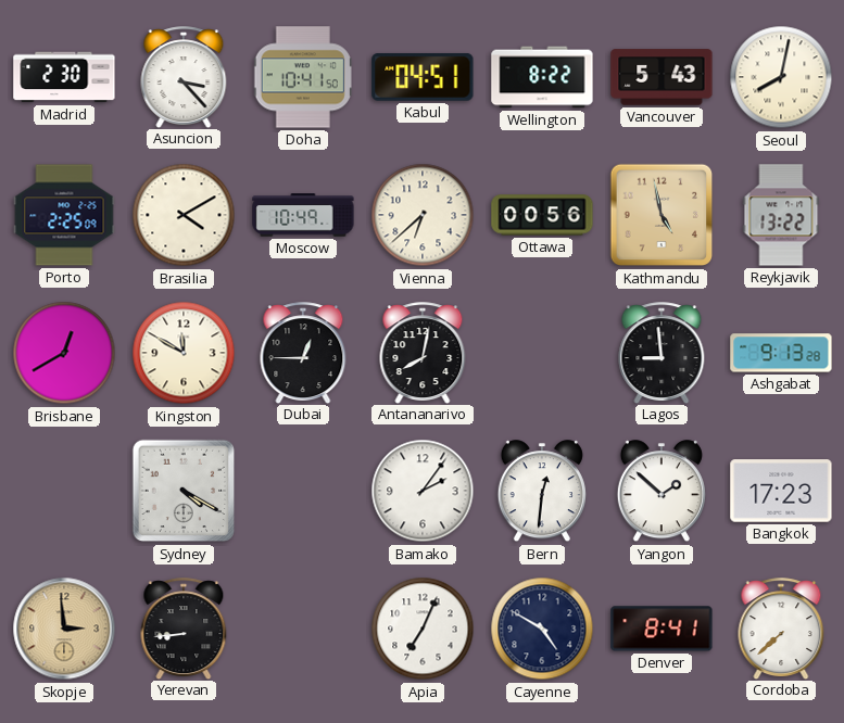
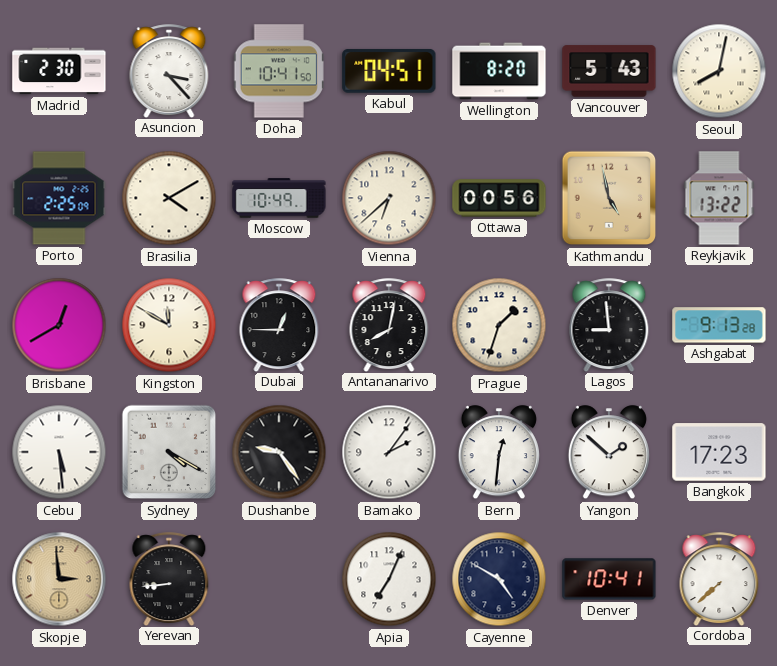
Wellington: 8:22 -> 8:20 (499, 71)
Prague: none -> 1:33 (499, 325)
Cebu: none -> 5:29 (59, 452)
Dushanbe: none -> 9:24 (279, 452)
Denver: 8:41 -> 10:41 (609, 579)
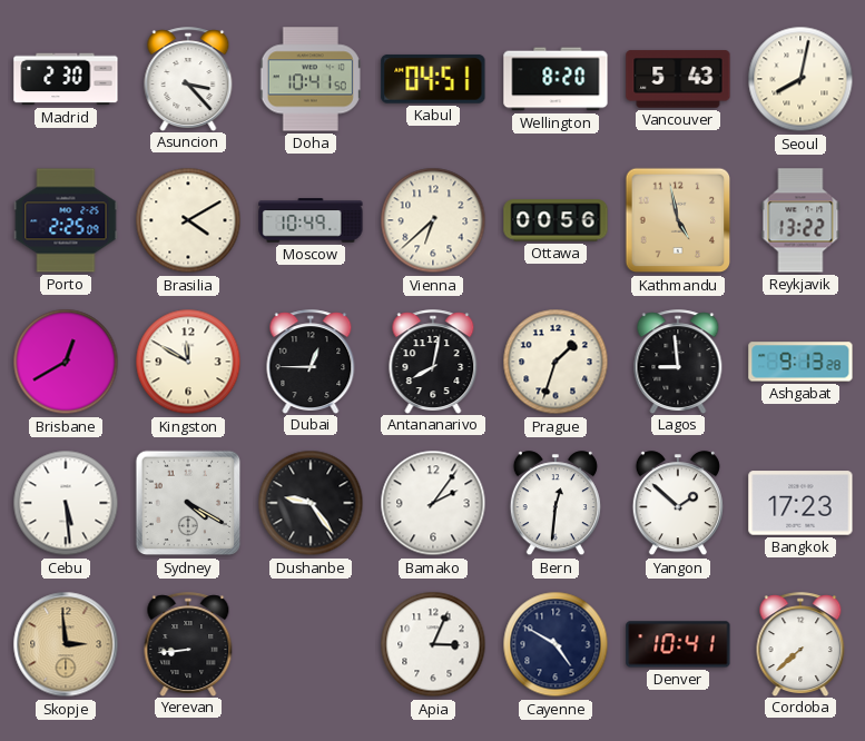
Apia: 7:04 -> 3:04 (433, 644)
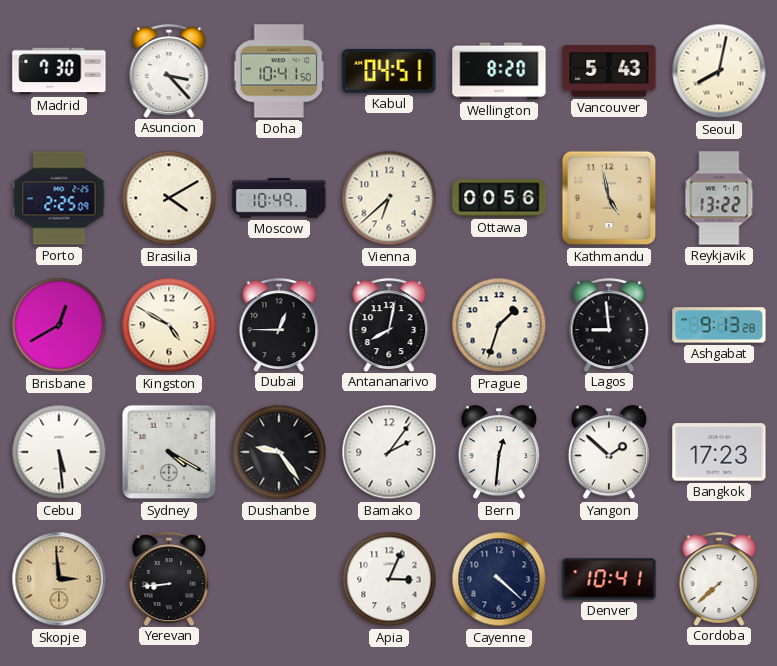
Madrid: 2:30 -> 7:30 (59, 71)
Kingston: 11:50 -> 4:50 (169, 325)
Cayenne: 4:50 -> 4:22 (499, 579)
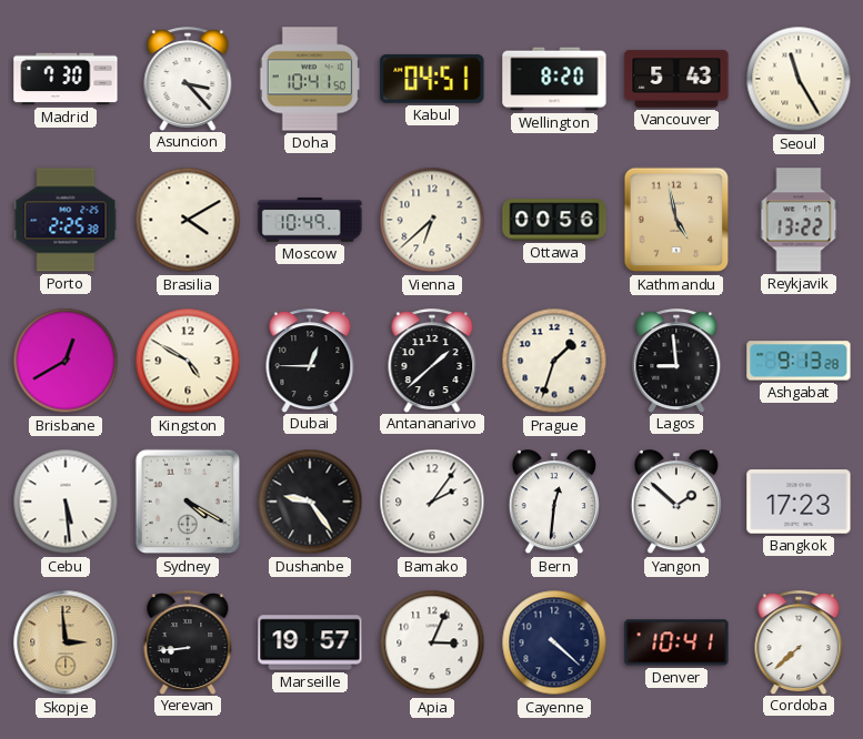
Seoul: 8:02 -> 11:25 (799, 79)
Porto: 2:25:09 -> 2:25:38 (66, 220)
Antananarivo: 8:02 -> 1:38 (432, 361)
Marseille: none -> 19:57 (310, 642)
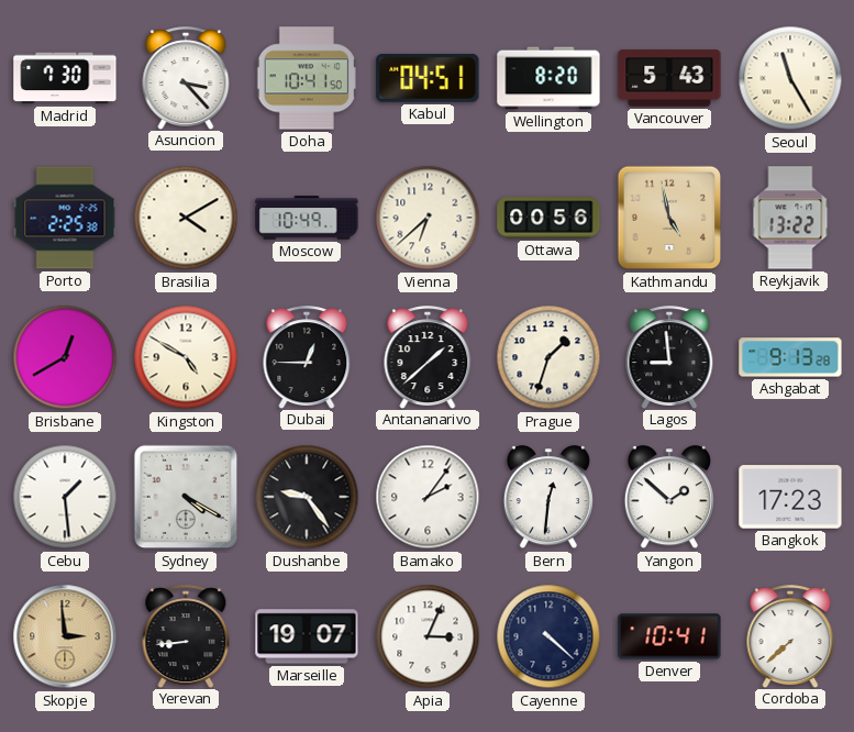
Cebu: 5:29 -> 1:29 (65, 497)
Marseille: 19:57 -> 19:07 (307, 636)
